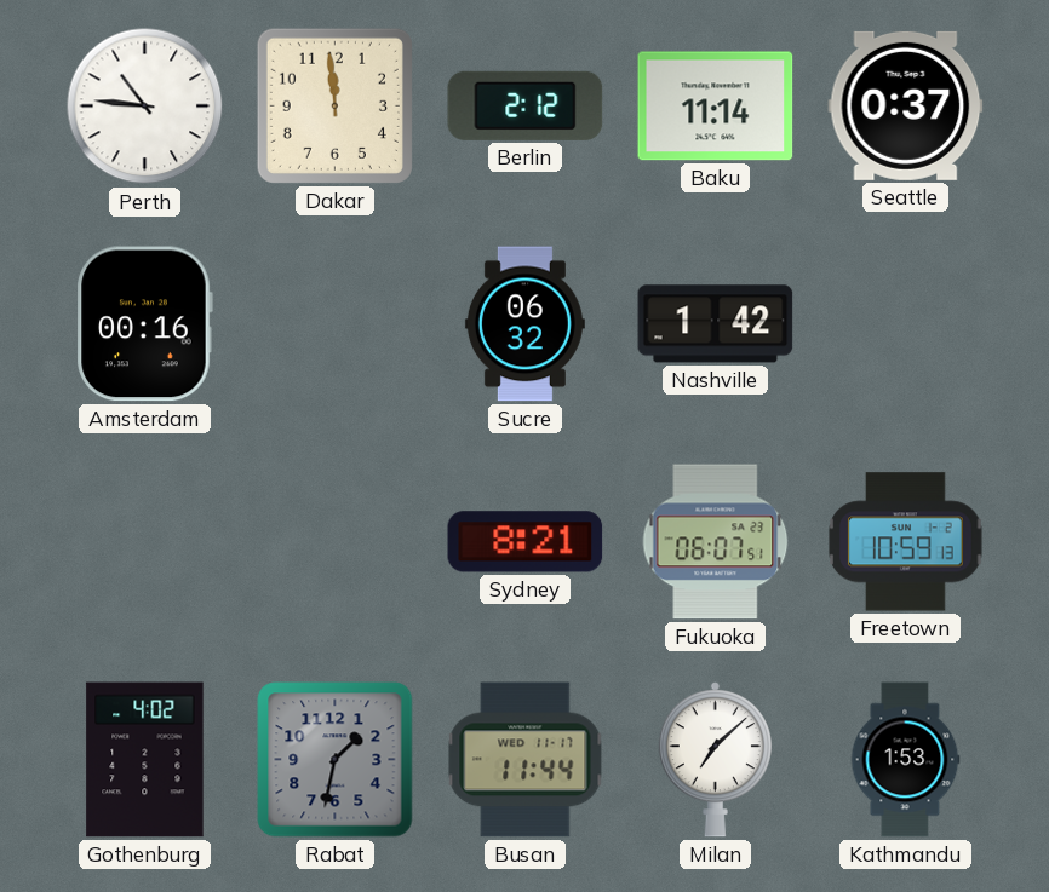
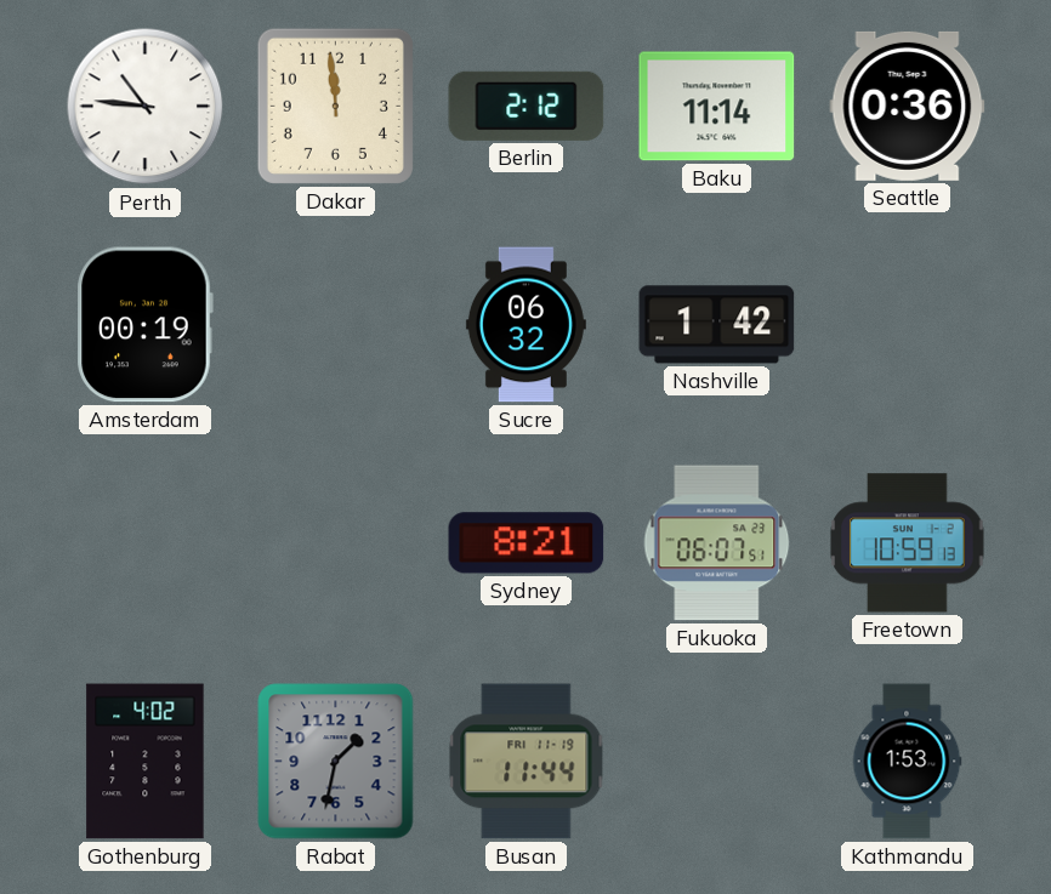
Seattle: 0:37 -> 0:36 (908, 106)
Amsterdam: 00:16 -> 00:19 (144, 325)
Busan date: WED 11-17 -> FRI 11-19 (527, 762)
Milan: 7:08 -> none (715, 760)
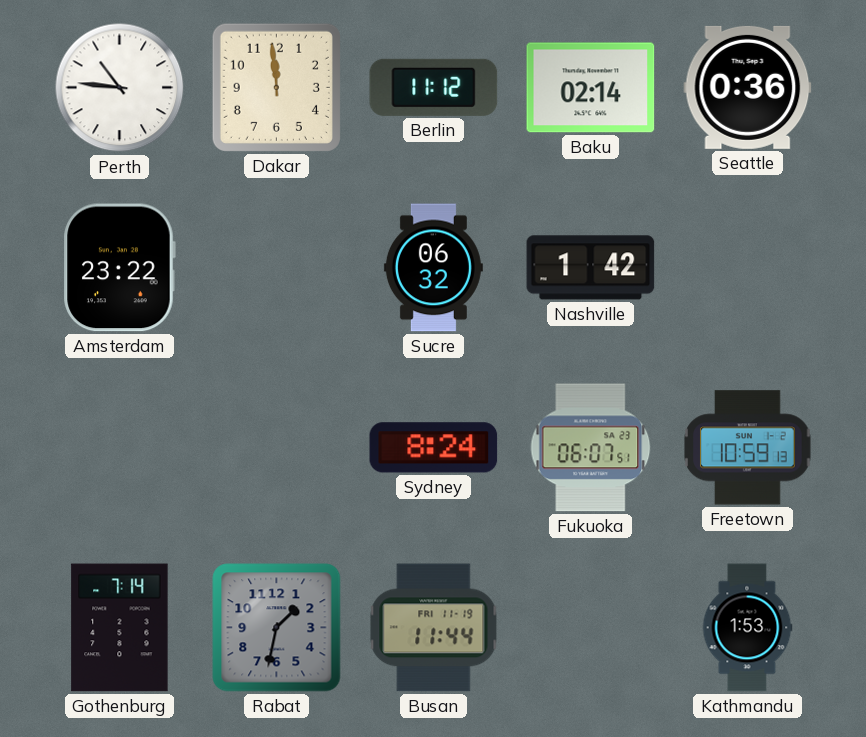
Berlin: 2:12 -> 11:12 (434, 87)
Baku: 11:14 -> 02:14 (591, 88)
Amsterdam: 00:19 -> 23:22 (119, 268)
Sydney: 8:21 -> 8:24 (434, 448)
Gothenburg: 4:02 -> 7:14 (120, 628)
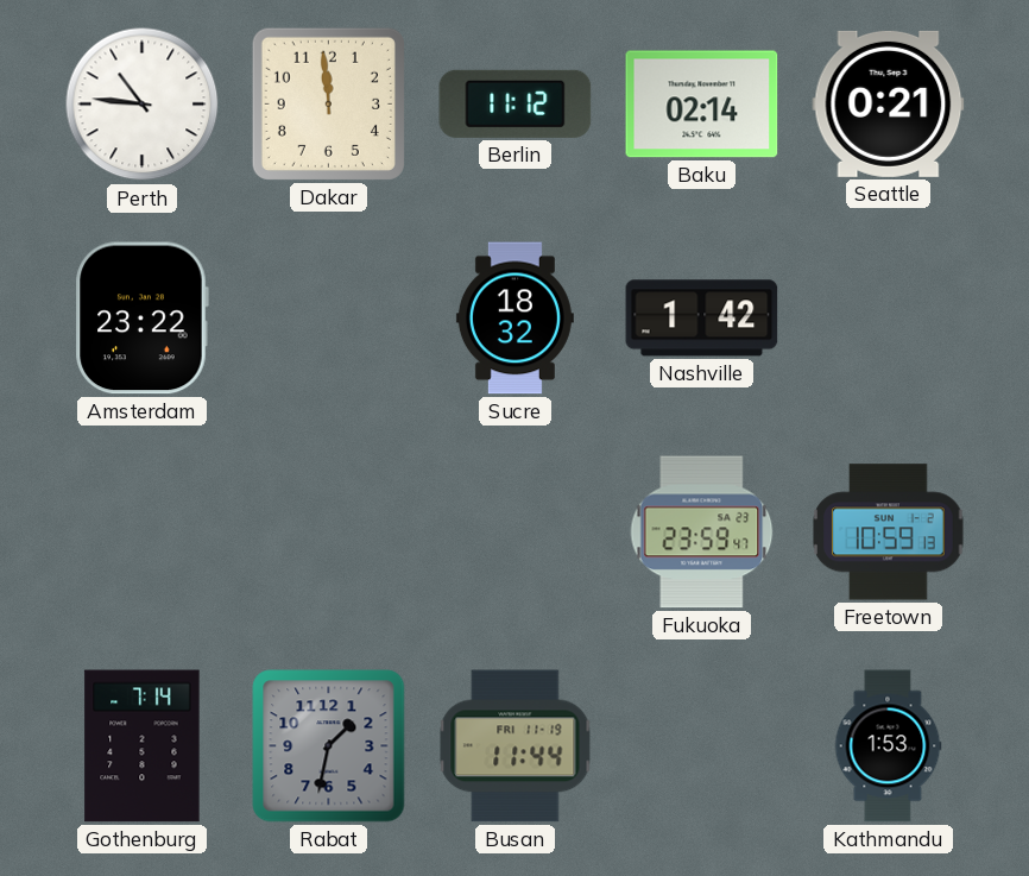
Seattle: 0:36 -> 0:21 (889, 103)
Sucre: 06:32 -> 18:32 (514, 319)
Sydney: 8:24 -> none (434, 448)
Fukuoka: 06:07 -> 23:59 (702, 532)
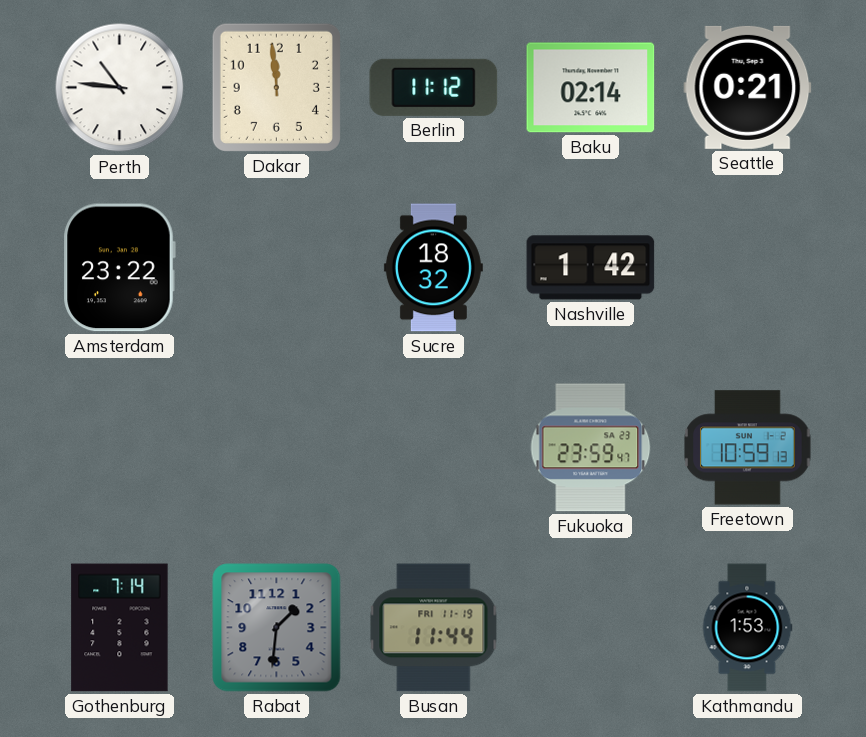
Rabat: 1:32 -> 1:31 (277, 628)
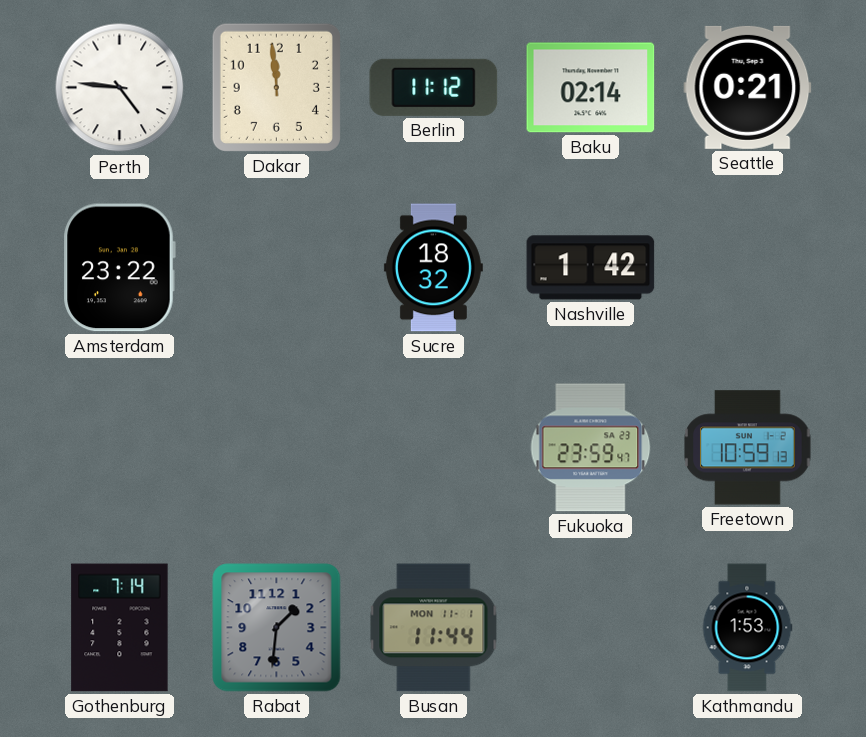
Perth: 10:46 -> 4:46 (120, 88)
Busan date: FRI 11-19 -> MON 11-1 (434, 628)
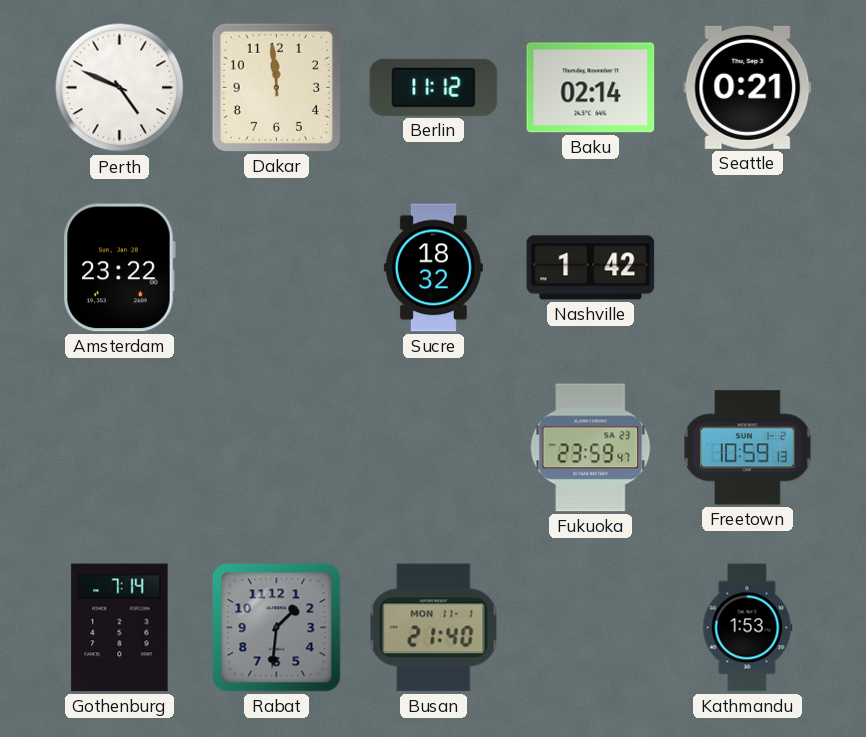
Perth: 4:46 -> 4:49 (120, 88)
Busan: 11:44 -> 21:40 (434, 628)
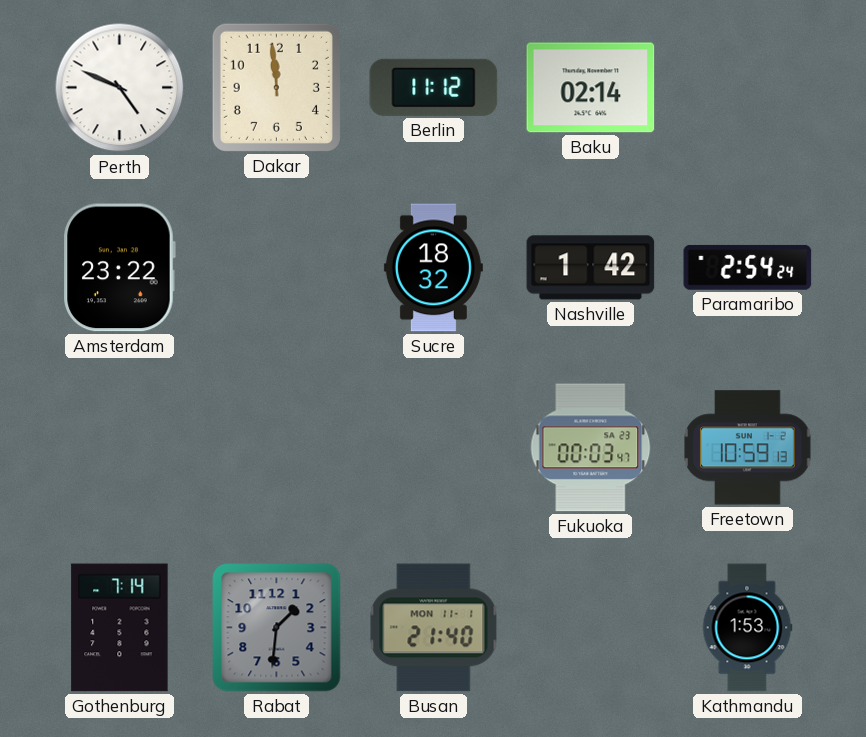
Seattle: 0:21 -> none (748, 87)
Paramaribo: none -> 2:54 (748, 267)
Fukuoka: 23:59 -> 00:03 (591, 448)
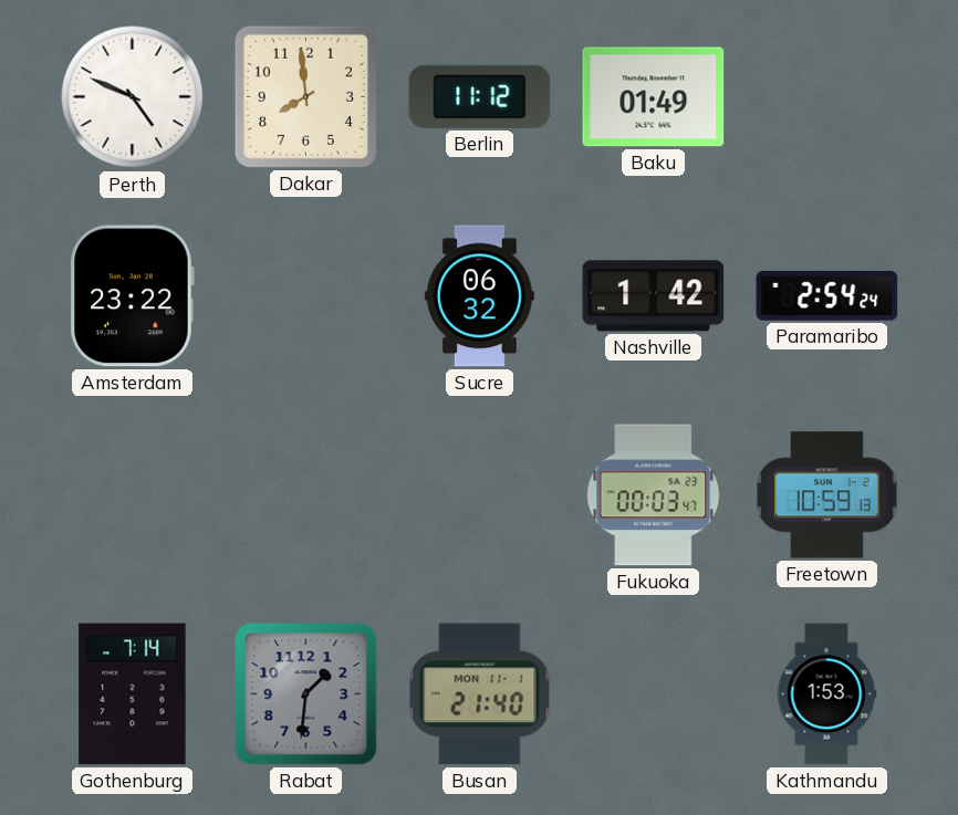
Dakar: 11:59 -> 7:59 (305, 96)
Baku: 02:14 -> 01:49 (654, 97)
Sucre: 18:32 -> 06:32 (479, 296)
